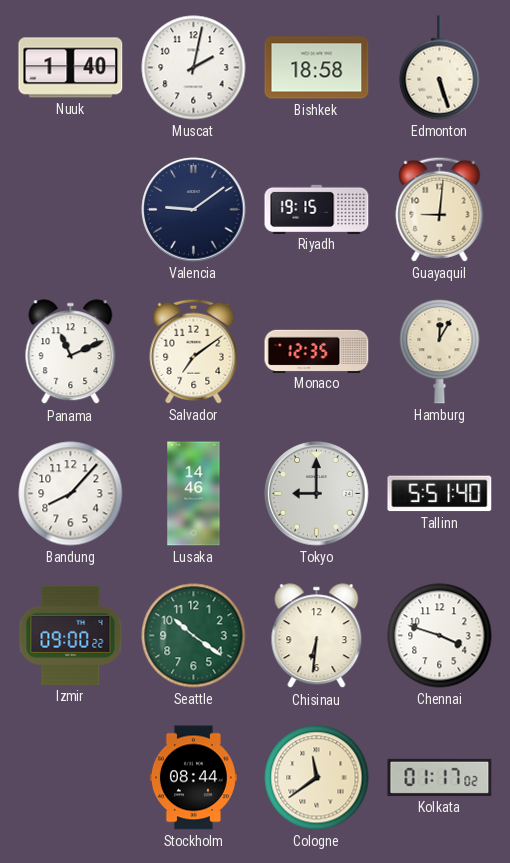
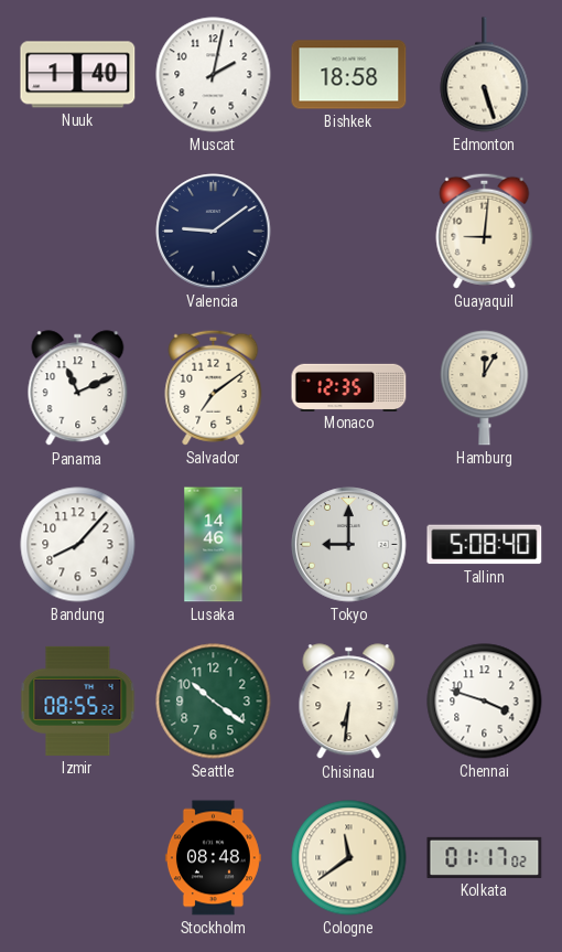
Riyadh: 19:15 -> none (317, 209)
Tallinn: 5:51 -> 5:08 (485, 545)
Izmir: 09:00 -> 08:55 (78, 700)
Stockholm: 08:44 -> 08:48 (213, 858)
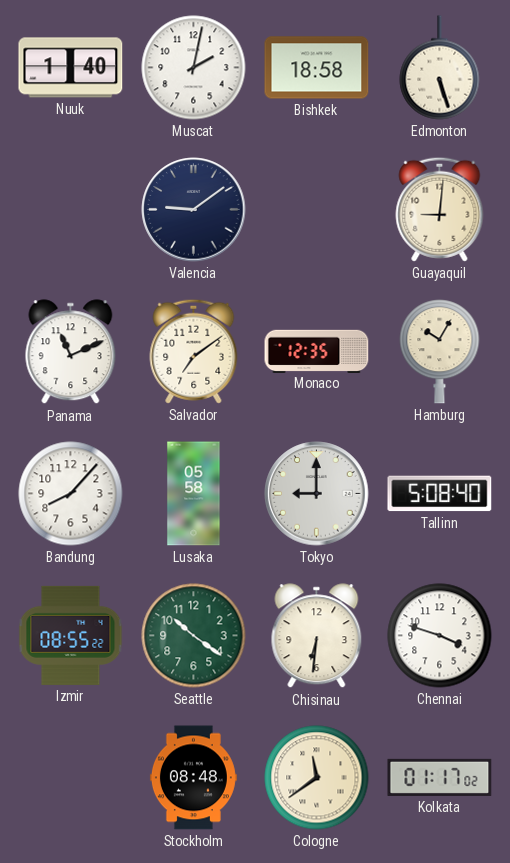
Hamburg: 12:05 -> 10:05 (440, 352)
Lusaka: 14:46 -> 05:58 (194, 494)
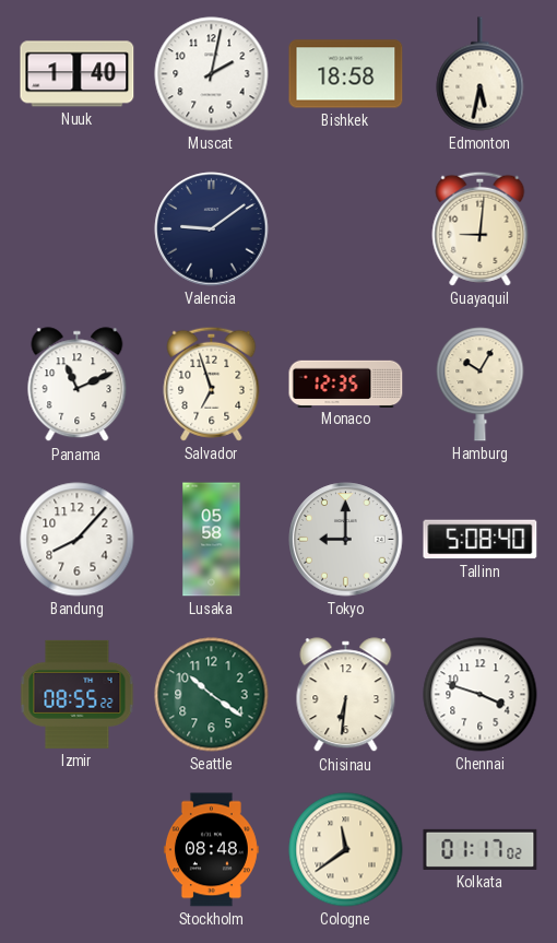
Edmonton: 5:27 -> 5:32 (481, 74)
Salvador: 7:09 -> 6:57 (212, 384)
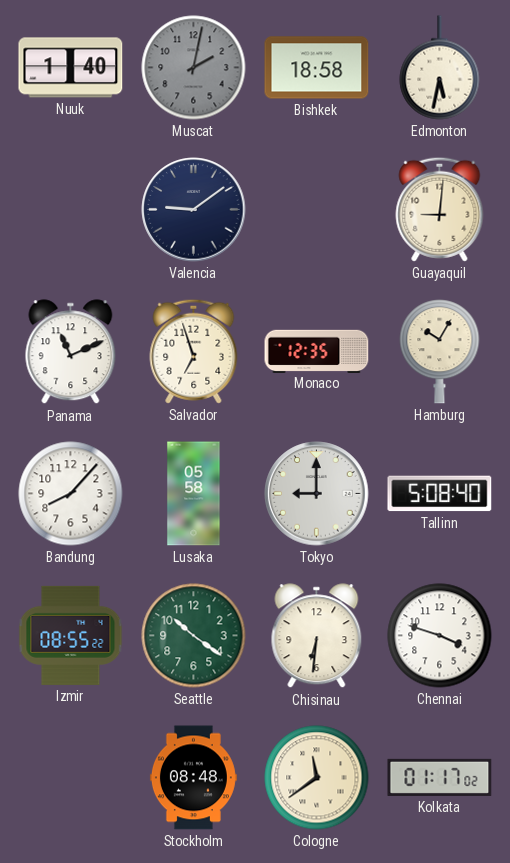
Muscat dial: white -> grey (194, 68)
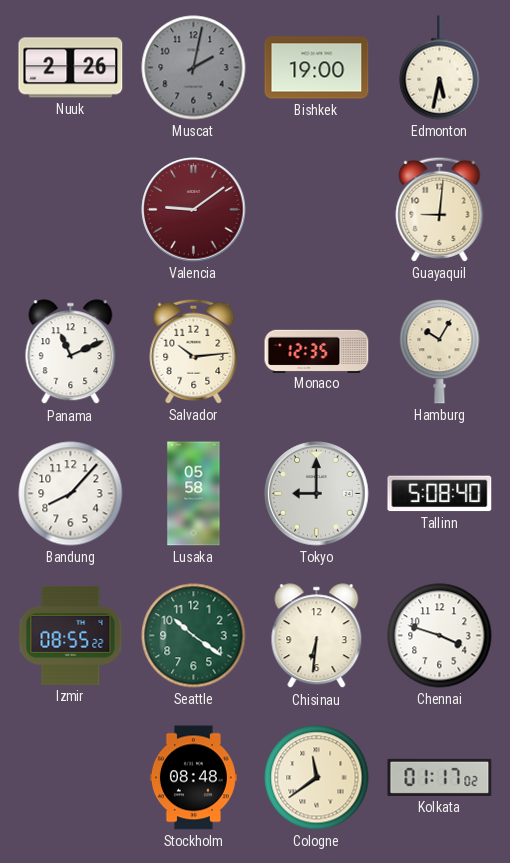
Nuuk: 1:40 -> 2:26 (71, 68)
Bishkek: 18:58 -> 19:00 (317, 68)
Valencia dial: navy -> burgundy (194, 210)
Salvador: 6:57 -> 10:14 (194, 351)
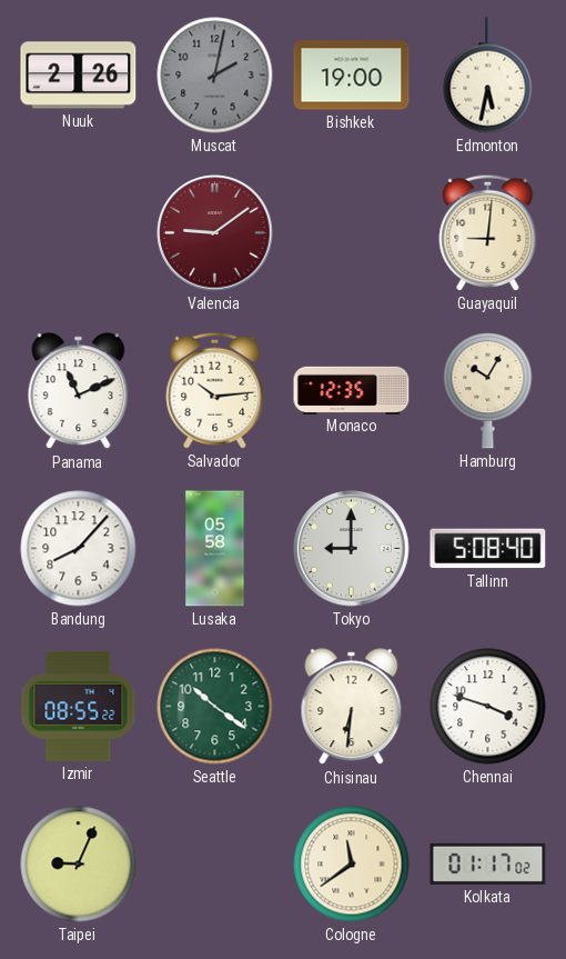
Taipei: none -> 9:04 (79, 865)
Stockholm: 08:48 -> none (193, 778)
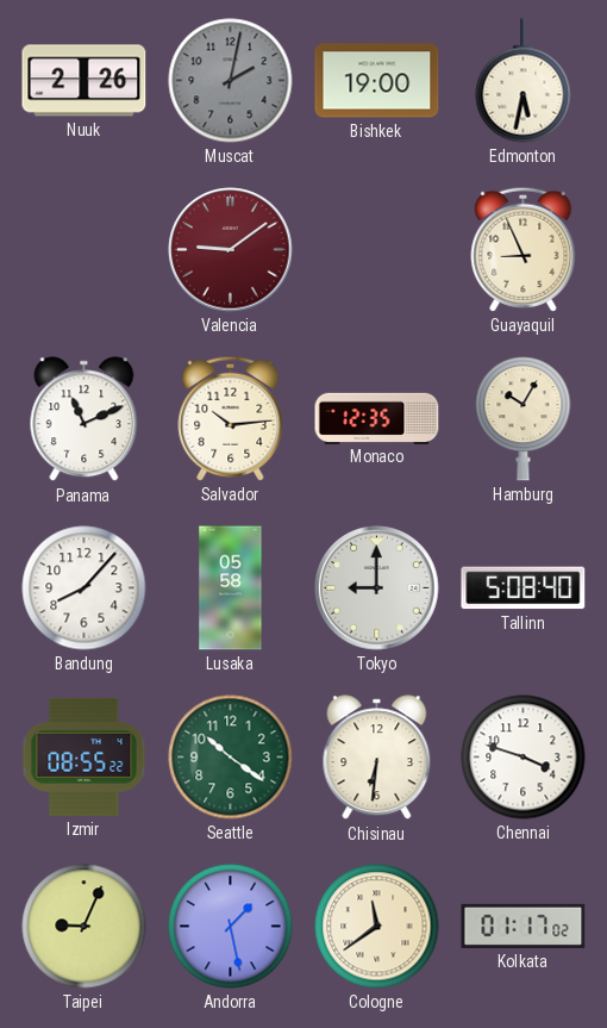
Guayaquil: 9:01 -> 8:56 (524, 249)
Andorra: none -> 1:28 (231, 927)
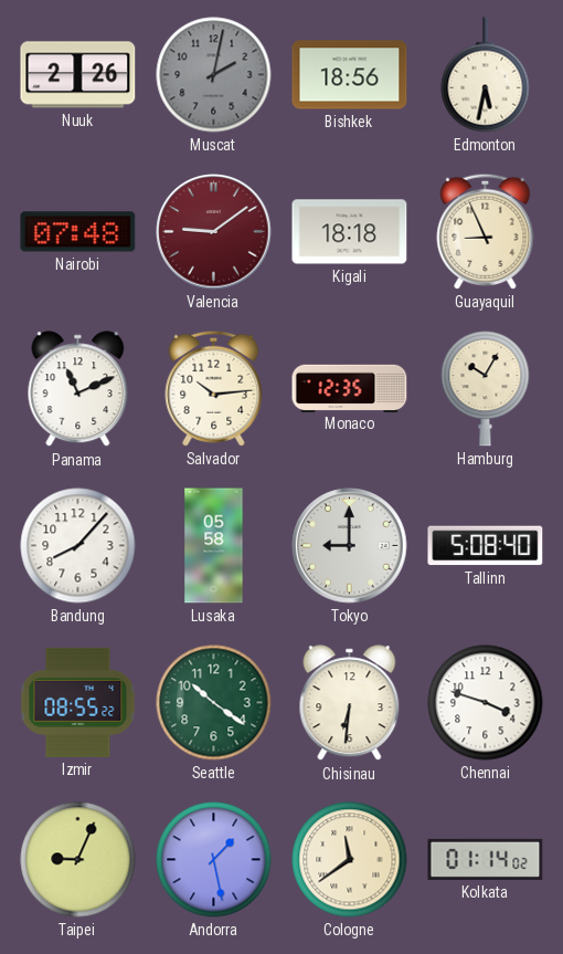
Bishkek: 19:00 -> 18:56 (350, 75)
Nairobi: none -> 07:48 (78, 232)
Kigali: none -> 18:18 (350, 232)
Kolkata: 01:17 -> 01:14 (486, 859)
